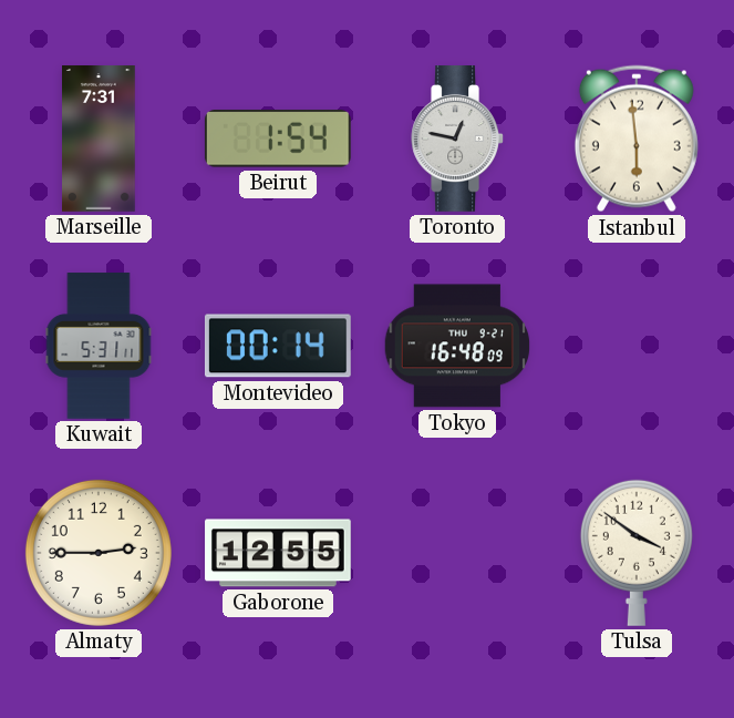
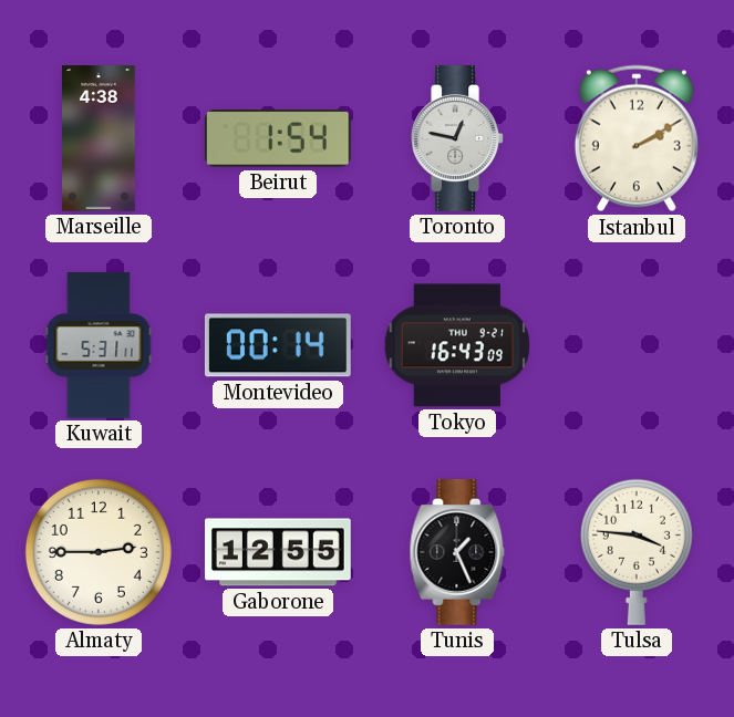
Marseille: 7:31 -> 4:38 (100, 139)
Istanbul: 5:59 -> 2:10 (637, 138)
Tokyo: 16:48 -> 16:43 (457, 345)
Tunis: none -> 1:26 (457, 553)
Tulsa: 3:51 -> 3:46 (637, 552)
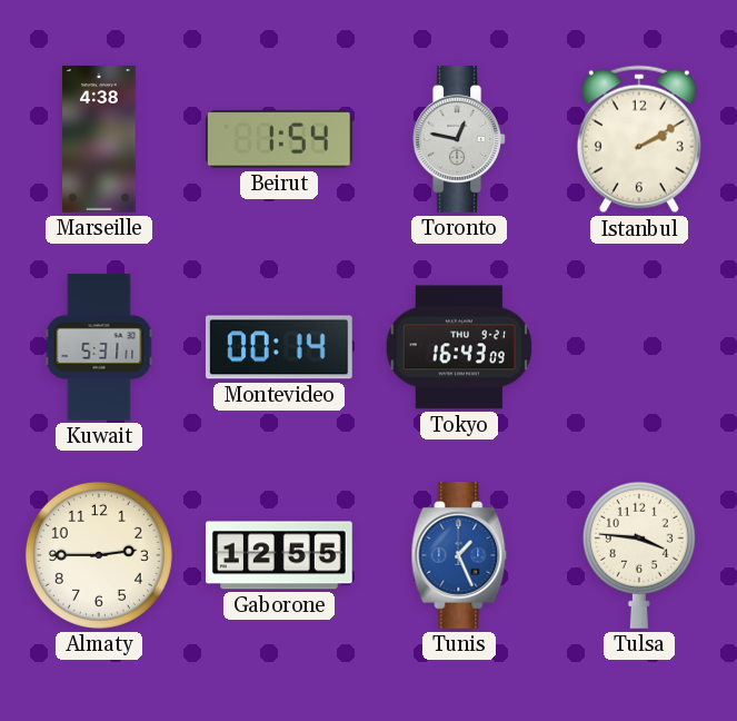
Tunis dial: black -> blue (459, 556)
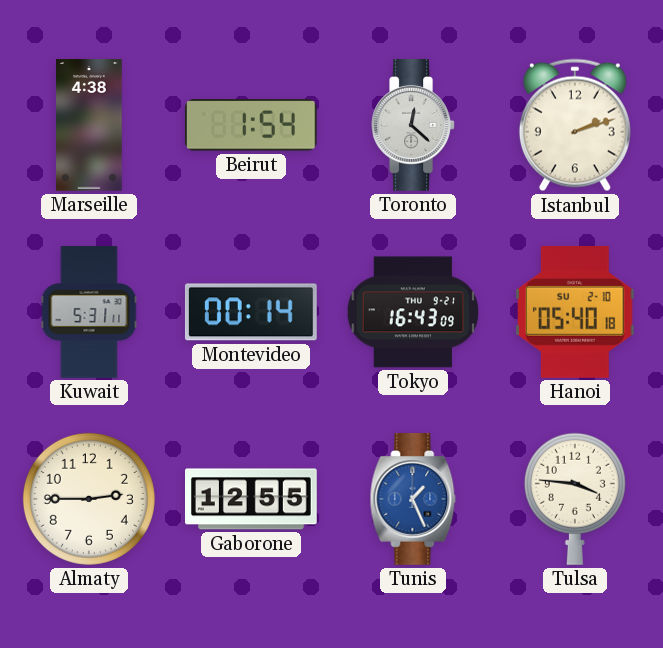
Toronto: 12:47 -> 12:22 (413, 126)
Istanbul: 2:10 -> 2:12 (575, 125)
Hanoi: none -> 05:40 (575, 312)
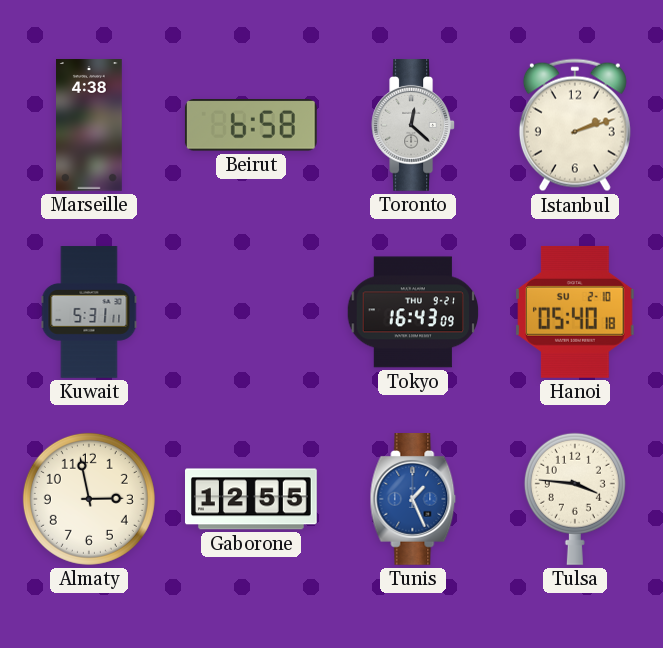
Beirut: 1:54 -> 6:58 (251, 125)
Montevideo: 00:14 -> none (251, 312)
Almaty: 2:45 -> 2:58 (89, 499)
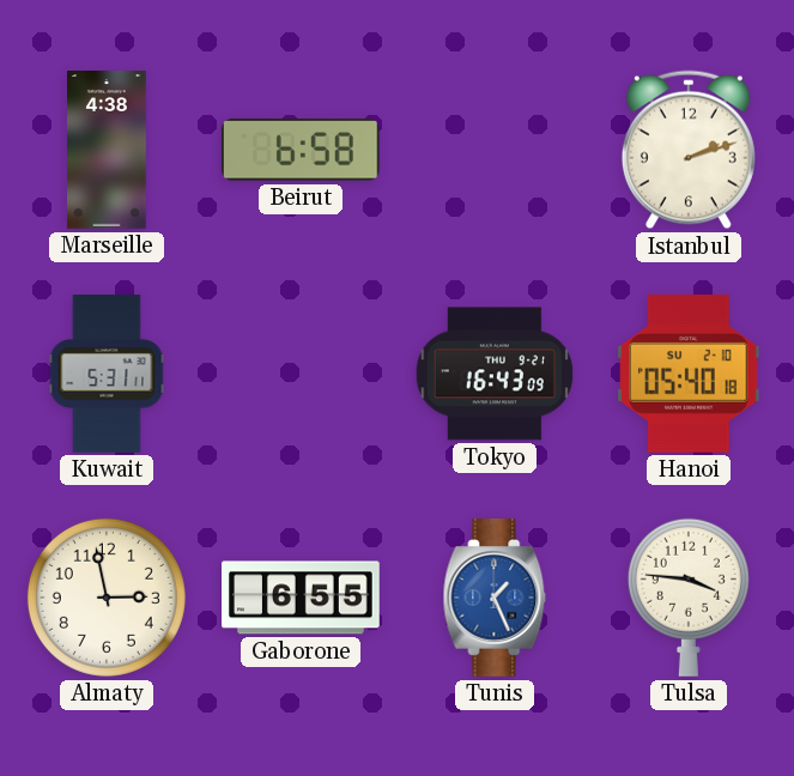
Toronto: 12:22 -> none (413, 126)
Gaborone: 12:55 -> 6:55 (302, 598)
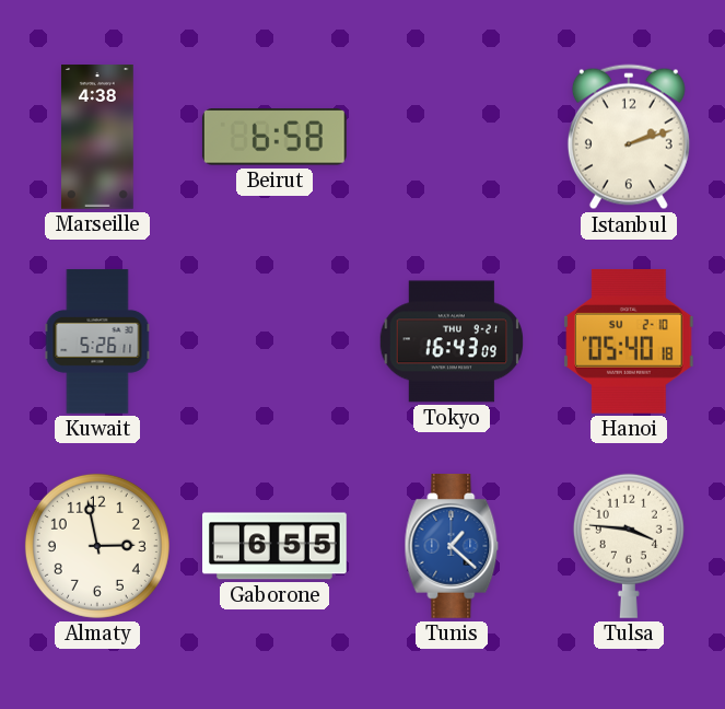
Kuwait: 5:31 -> 5:26 (97, 341)
Tunis: 1:26 -> 1:22 (452, 547)
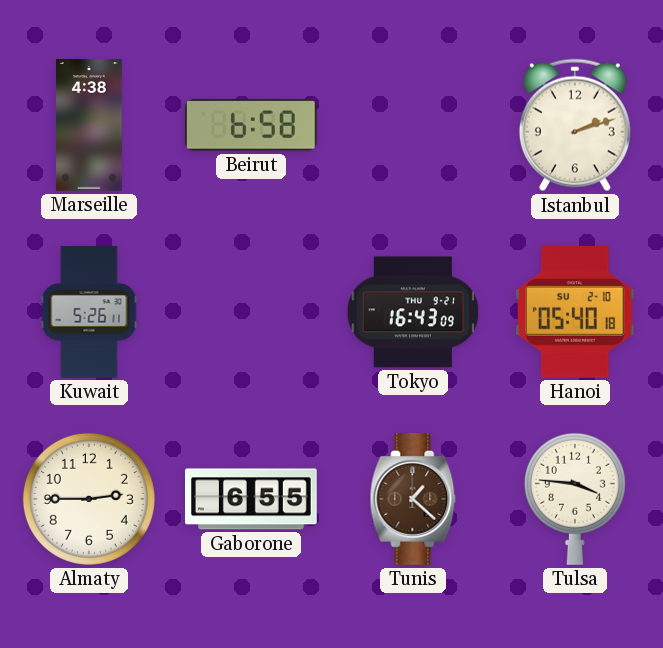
Almaty: 2:58 -> 2:45 (89, 499)
Tunis dial: blue -> brown (413, 500)
